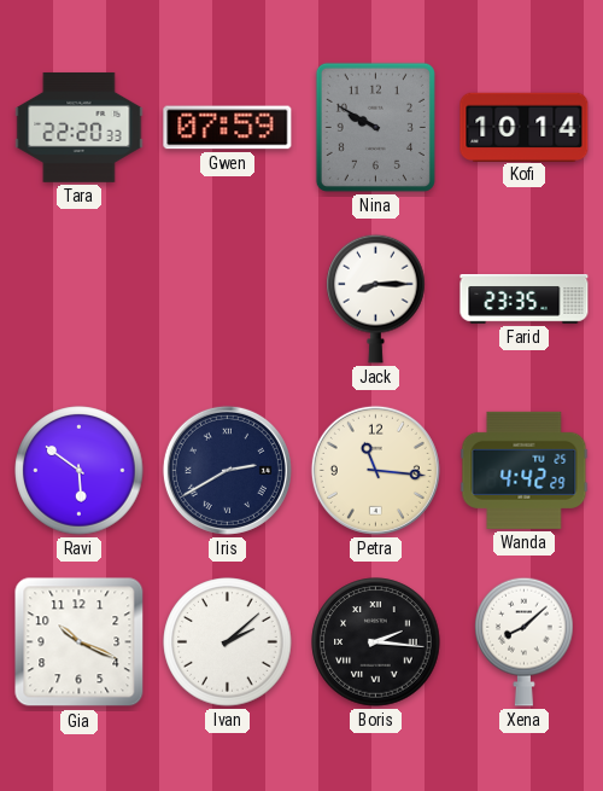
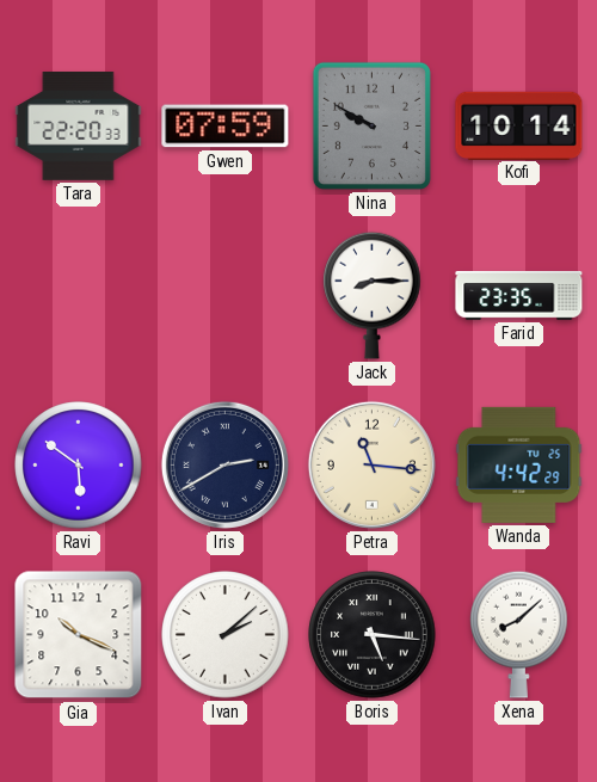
Boris: 2:16 -> 5:16 (373, 635)
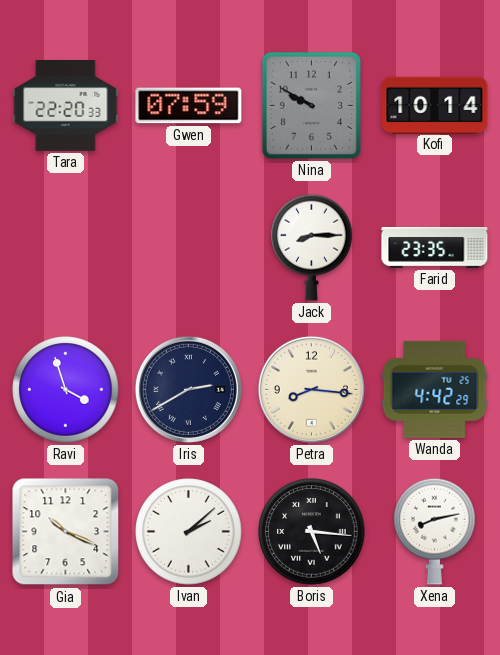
Ravi: 5:51 -> 3:57 (66, 390)
Petra: 11:16 -> 8:16 (311, 389)
Xena: 8:08 -> 8:13 (435, 531)
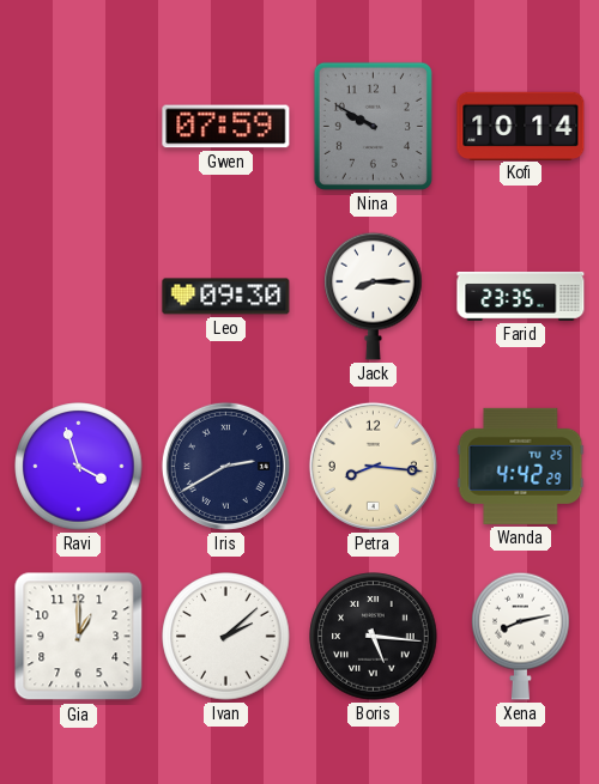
Tara: 22:20 -> none (66, 105)
Leo: none -> 09:30 (226, 297)
Gia: 10:19 -> 1:00 (79, 637)
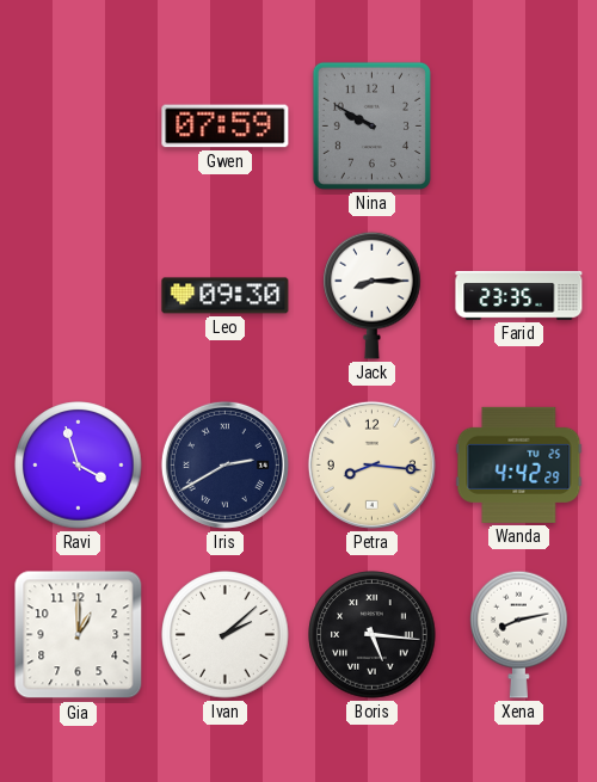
Kofi: 10:14 -> none (521, 126)
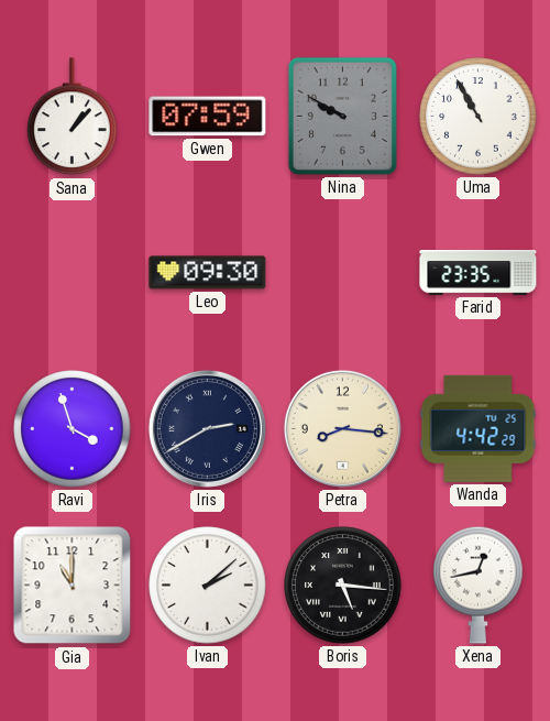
Sana: none -> 1:07 (73, 117)
Uma: none -> 10:55 (479, 117)
Jack: 8:15 -> none (373, 295)
Gia: 1:00 -> 11:00 (73, 586)
Xena: 8:13 -> 12:43 (479, 585)
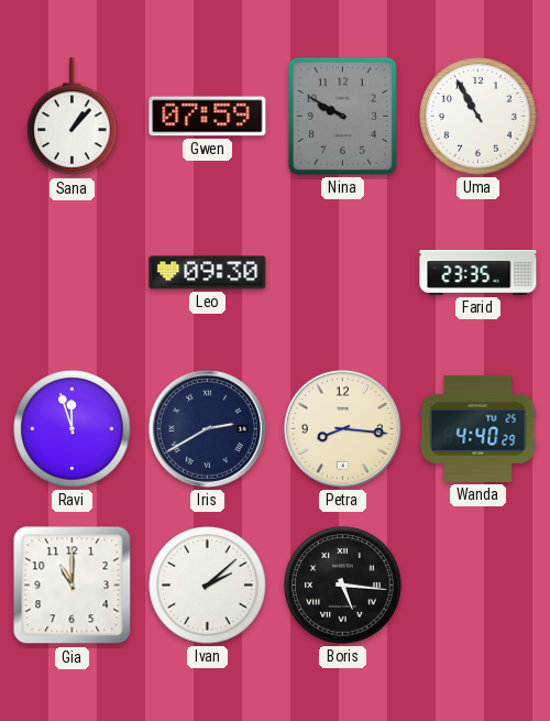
Ravi: 3:57 -> 11:57 (73, 429)
Wanda: 4:42 -> 4:40 (479, 428)
Xena: 12:43 -> none (479, 585)
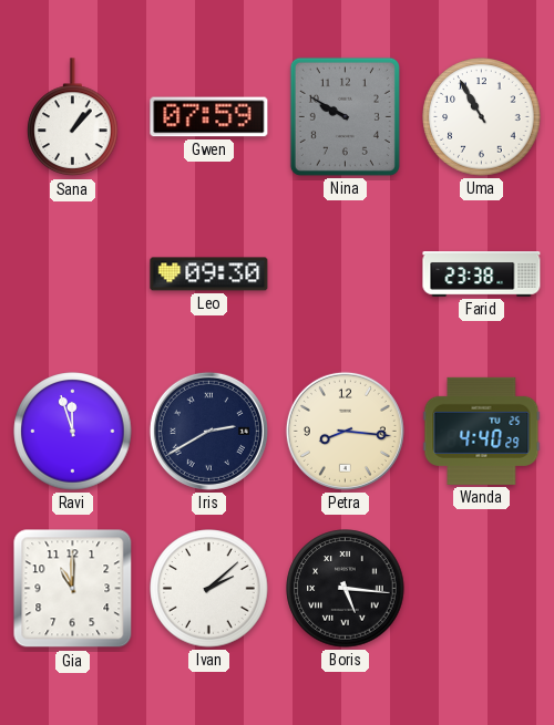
Farid: 23:35 -> 23:38 (482, 275)
